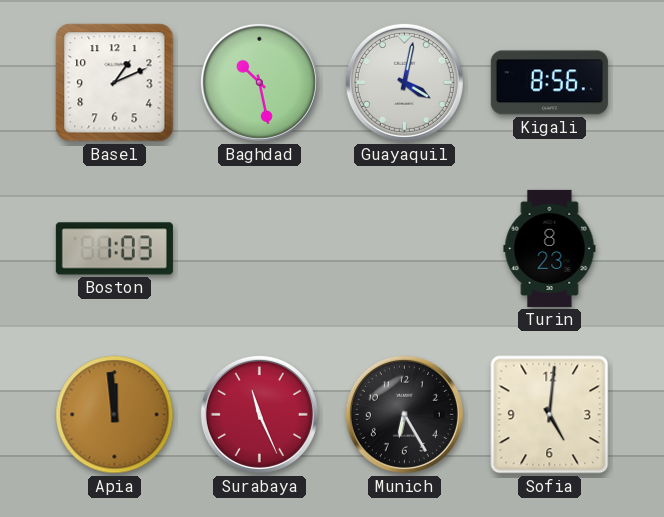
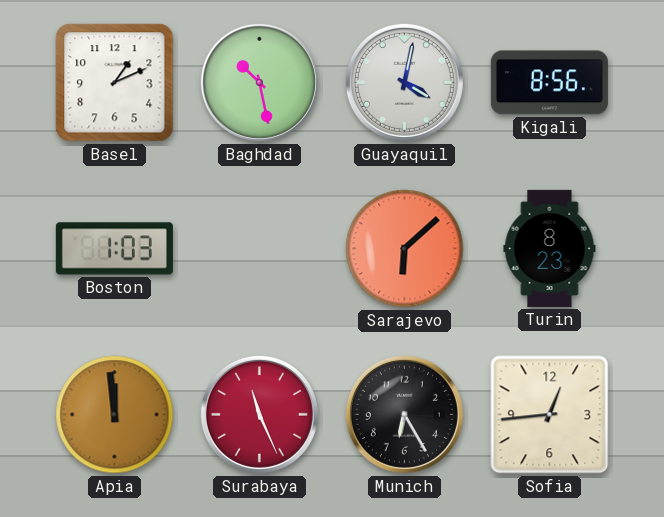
Sarajevo: none -> 6:08 (405, 249)
Sofia: 5:01 -> 12:44 (550, 415)
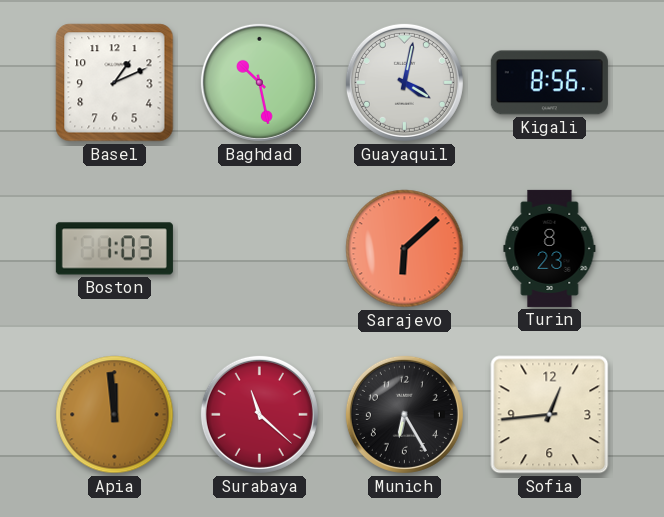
Surabaya: 11:26 -> 11:22 (259, 414)
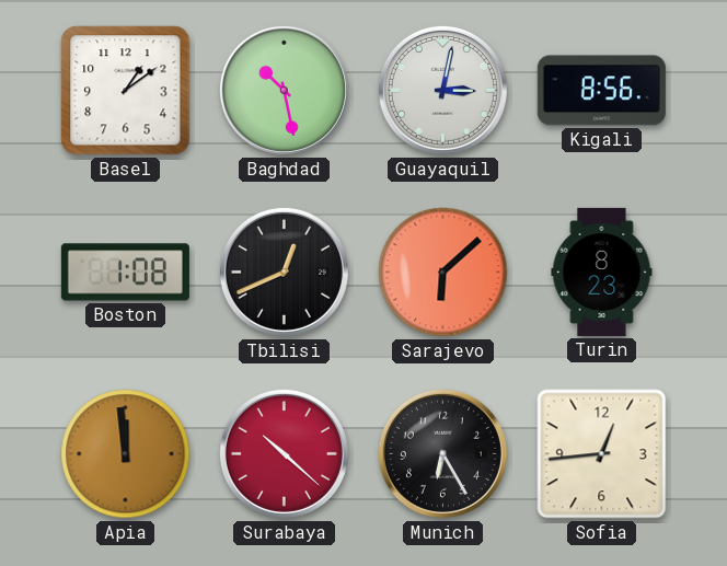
Basel: 1:11 -> 1:09 (126, 91)
Guayaquil: 4:02 -> 3:02 (442, 90)
Boston: 1:03 -> 1:08 (125, 273)
Tbilisi: none -> 12:41 (284, 272)
Surabaya: 11:22 -> 10:22 (284, 453)
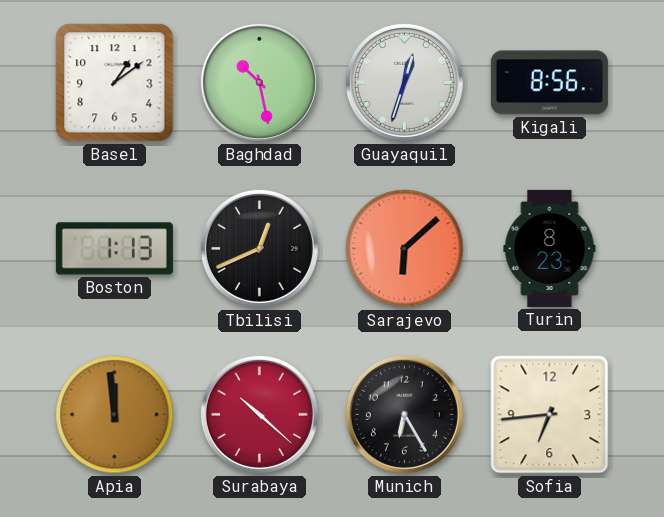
Guayaquil: 3:02 -> 12:33 (404, 82)
Boston: 1:08 -> 1:13 (114, 249)
Sofia: 12:44 -> 6:44 (550, 415)
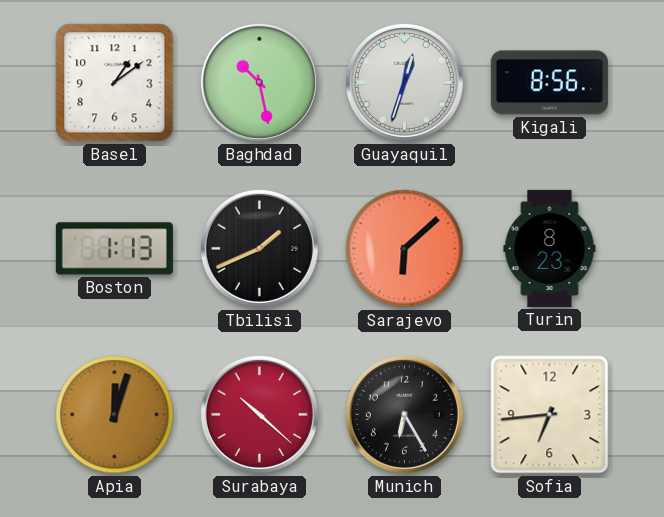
Tbilisi: 12:41 -> 1:41 (259, 248)
Apia: 11:59 -> 12:03 (115, 415)
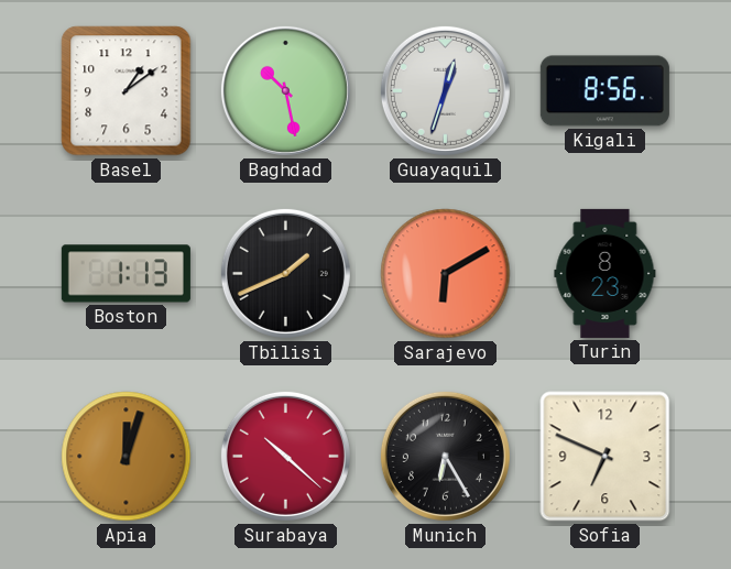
Sarajevo: 6:08 -> 6:10 (446, 274)
Sofia: 6:44 -> 6:49 (605, 457)
